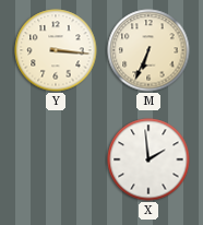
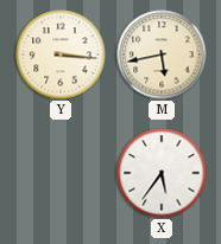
M: 6:34 -> 5:43 (162, 54)
X: 1:59 -> 5:36 (162, 173)
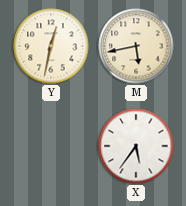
Y: 3:16 -> 12:32 (51, 46)
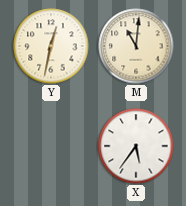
M: 5:43 -> 11:01 (136, 46)
